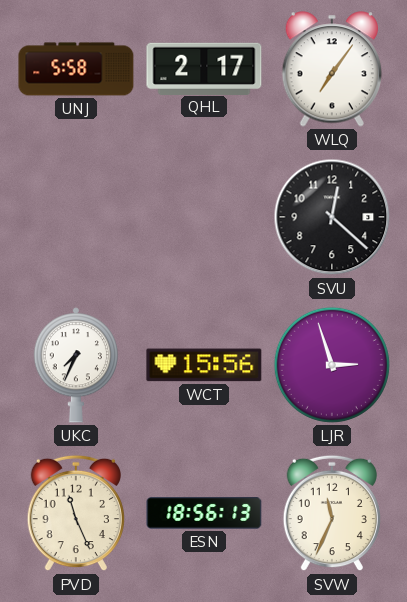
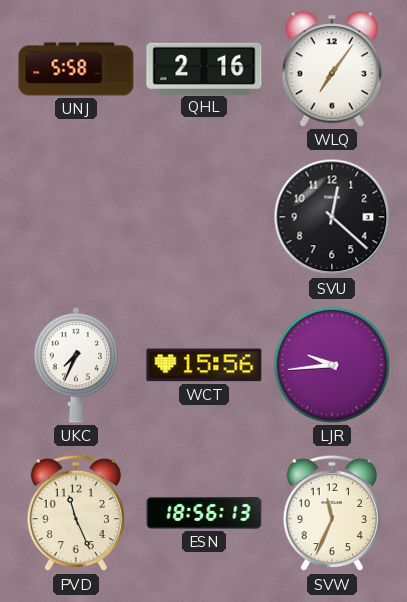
QHL: 2:17 -> 2:16 (204, 68)
LJR: 2:57 -> 9:44 (332, 365)
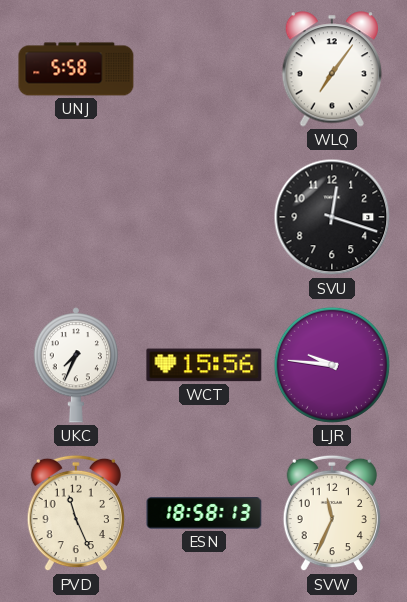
QHL: 2:16 -> none (204, 68)
SVU: 12:22 -> 12:18 (332, 217)
LJR: 9:44 -> 9:46 (332, 365)
ESN: 18:56 -> 18:58 (204, 513)
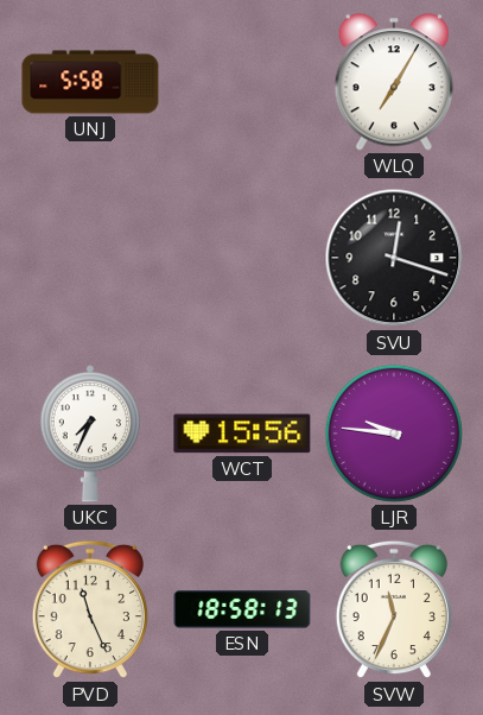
WLQ: 7:06 -> 7:05 (393, 82)
